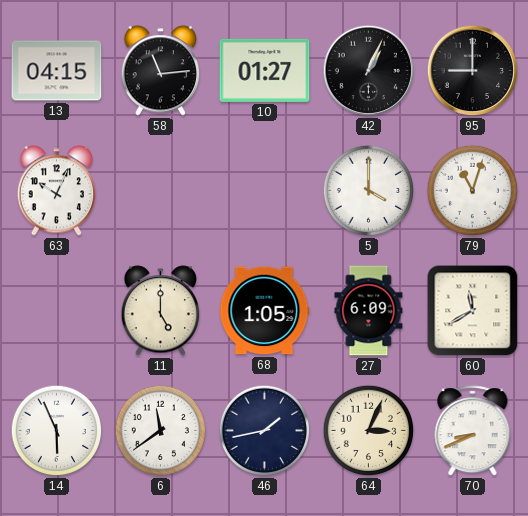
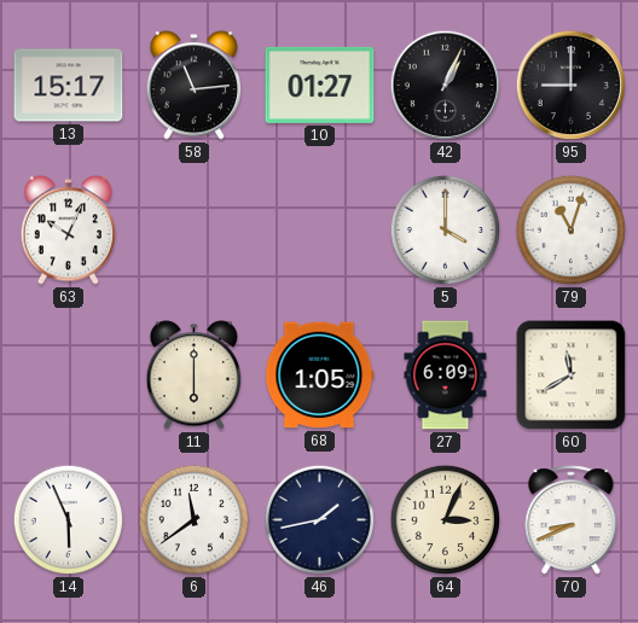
13: 04:15 -> 15:17 (69, 86)
11: 5:00 -> 6:00 (195, 375)
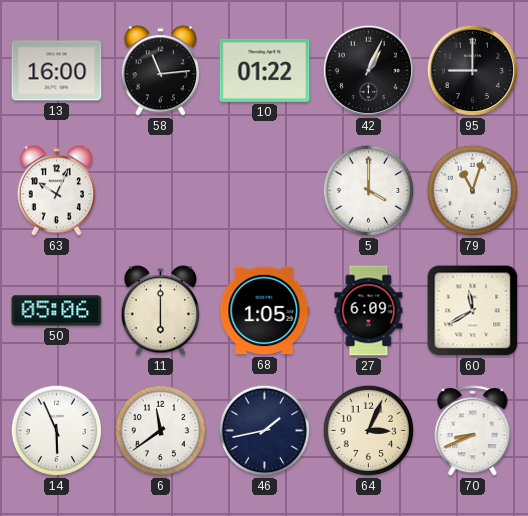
13: 15:17 -> 16:00 (57, 71)
10: 01:27 -> 01:22 (265, 70)
50: none -> 05:06 (57, 311)
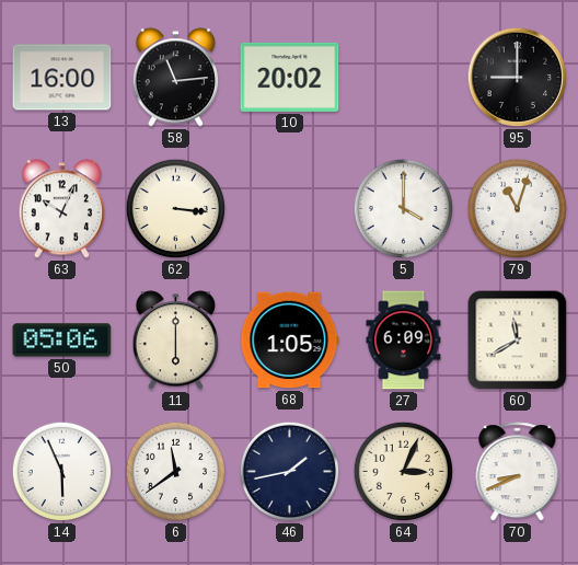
10: 01:22 -> 20:02 (290, 77)
42: 1:04 -> none (369, 71)
62: none -> 3:16 (176, 209)
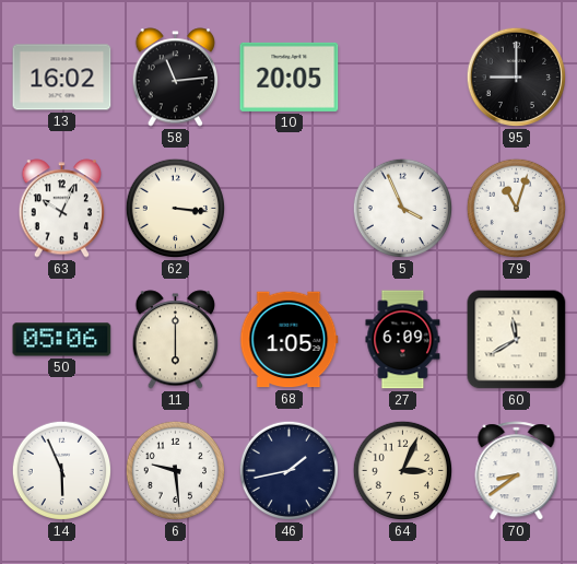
13: 16:00 -> 16:02 (62, 78)
10: 20:02 -> 20:05 (290, 77)
5: 4:00 -> 3:56 (403, 209)
6: 11:39 -> 9:29 (176, 471)
70: 8:41 -> 8:39 (517, 471)
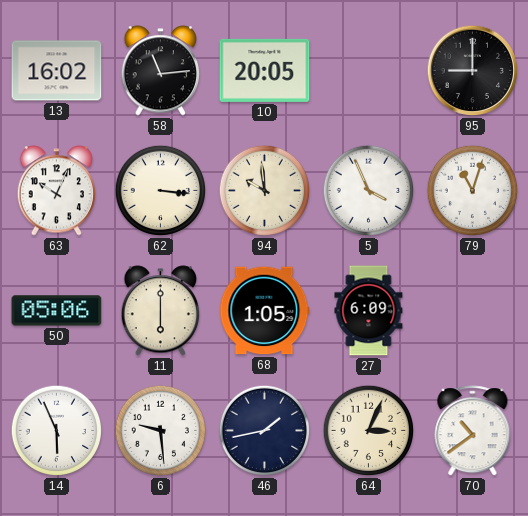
94: none -> 9:59 (265, 191)
60: 11:40 -> none (517, 340)
70: 8:39 -> 10:39 (473, 431)
